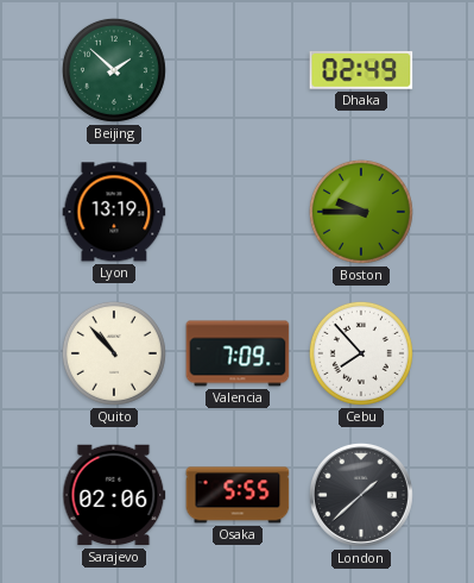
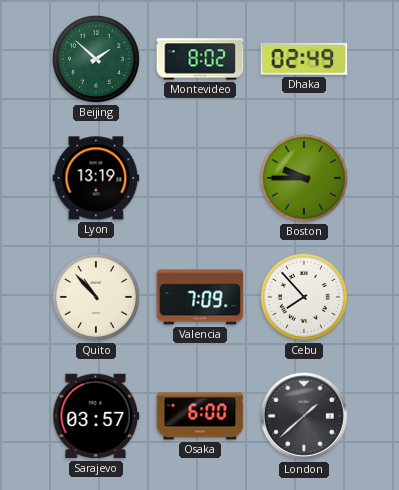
Montevideo: none -> 8:02 (200, 59)
Sarajevo: 02:06 -> 03:57 (96, 416)
Osaka: 5:55 -> 6:00 (200, 416)
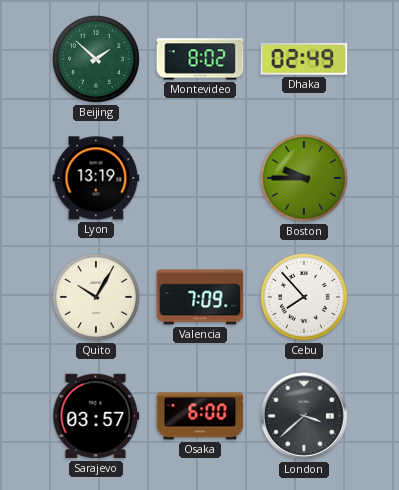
Quito: 10:53 -> 10:05 (96, 297)
London: 1:38 -> 3:38 (304, 416)
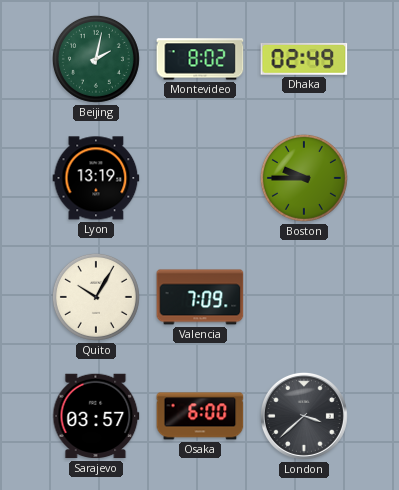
Beijing: 1:52 -> 2:02 (96, 59)
Cebu: 7:53 -> none (304, 297)
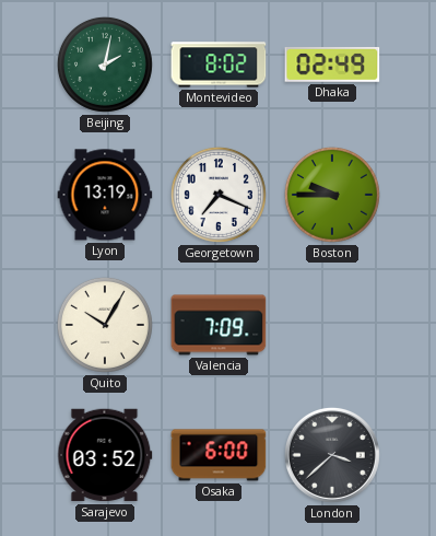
Georgetown: none -> 7:19 (219, 195)
Sarajevo: 03:57 -> 03:52 (105, 455)
